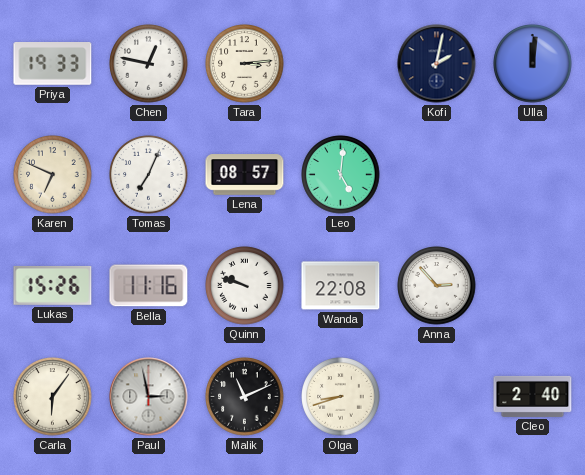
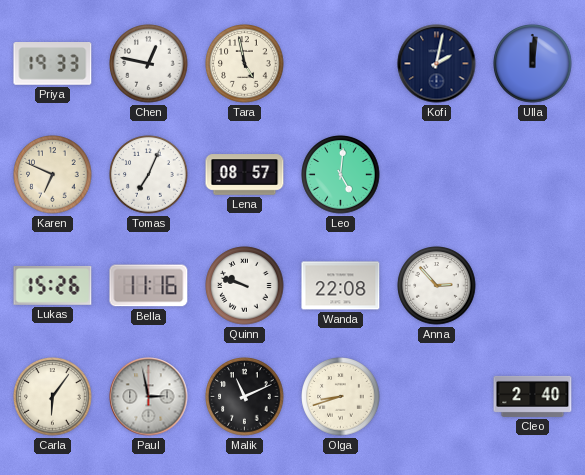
Tara: 3:14 -> 4:58 (245, 64)
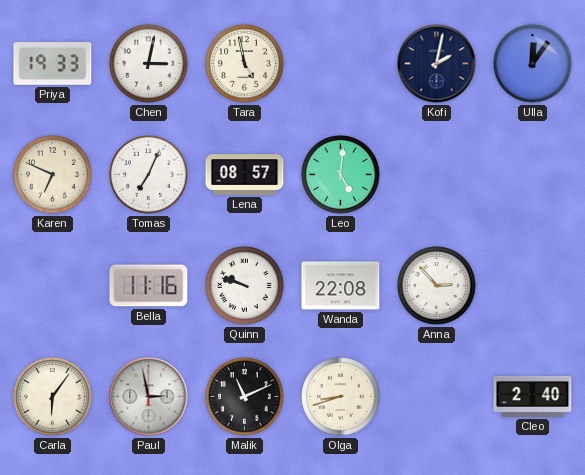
Chen: 12:47 -> 3:02 (149, 64)
Ulla: 12:01 -> 12:06 (533, 64)
Lukas: 15:26 -> none (53, 285)
